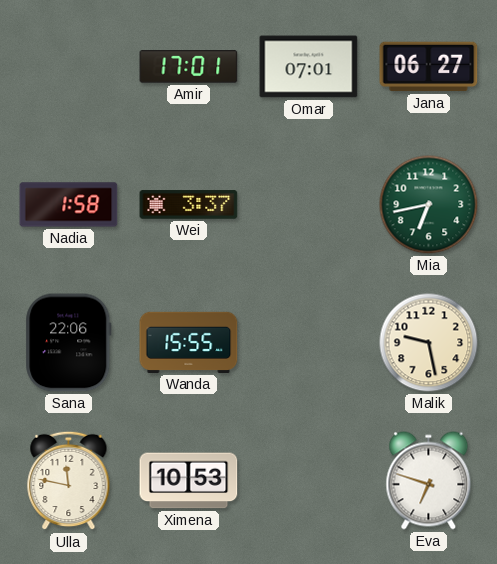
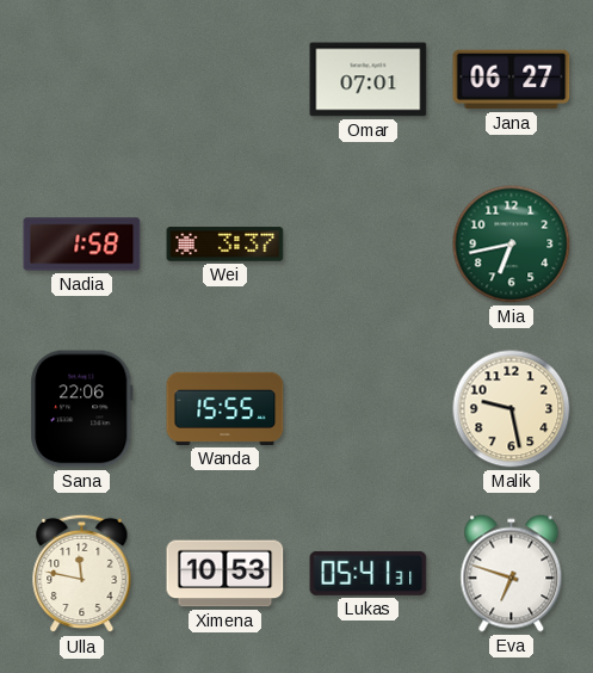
Amir: 17:01 -> none (189, 67)
Lukas: none -> 05:41 (369, 573)
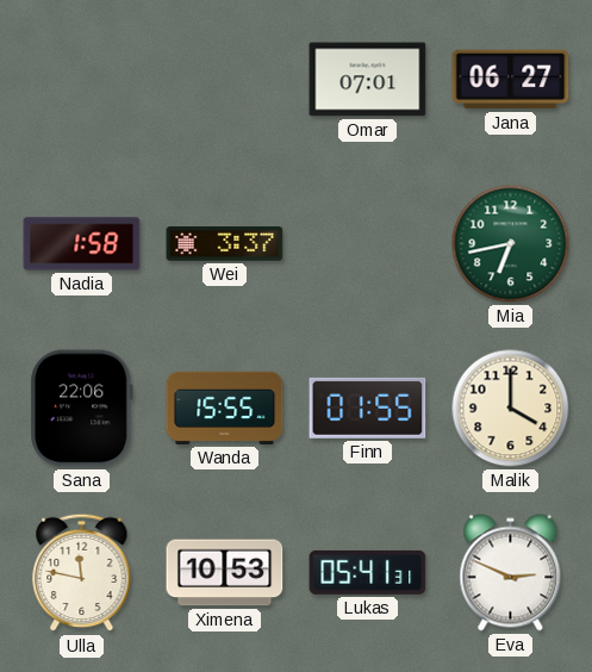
Finn: none -> 01:55 (368, 407)
Malik: 9:28 -> 4:00 (511, 409)
Eva: 6:48 -> 2:49 (511, 573)
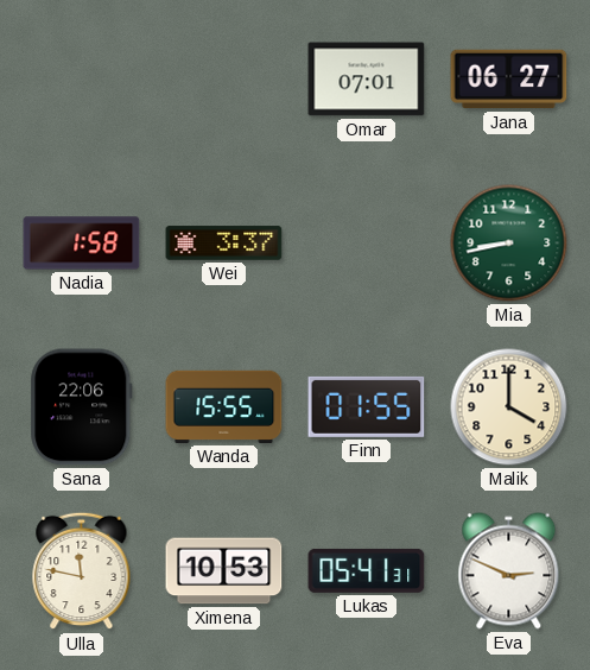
Mia: 6:43 -> 8:43 (509, 244)
